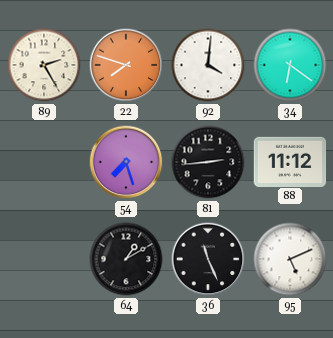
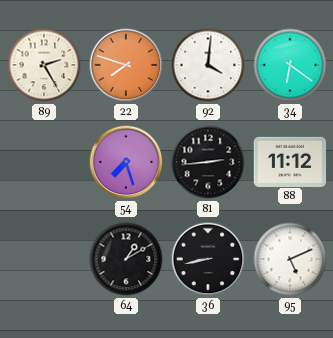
36: 11:26 -> 8:43 (208, 259)
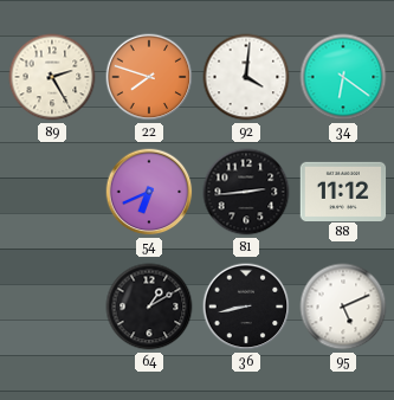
54: 7:27 -> 6:41 (149, 192)
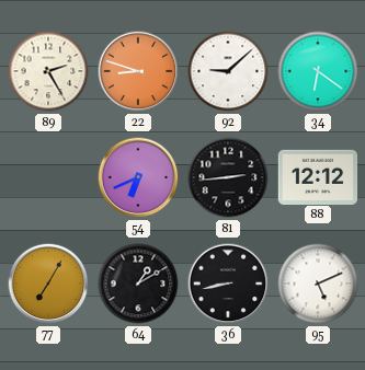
22: 7:48 -> 8:48 (138, 71)
92: 4:01 -> 9:08 (228, 71)
88: 11:12 -> 12:12 (318, 176)
77: none -> 7:05 (48, 284)
